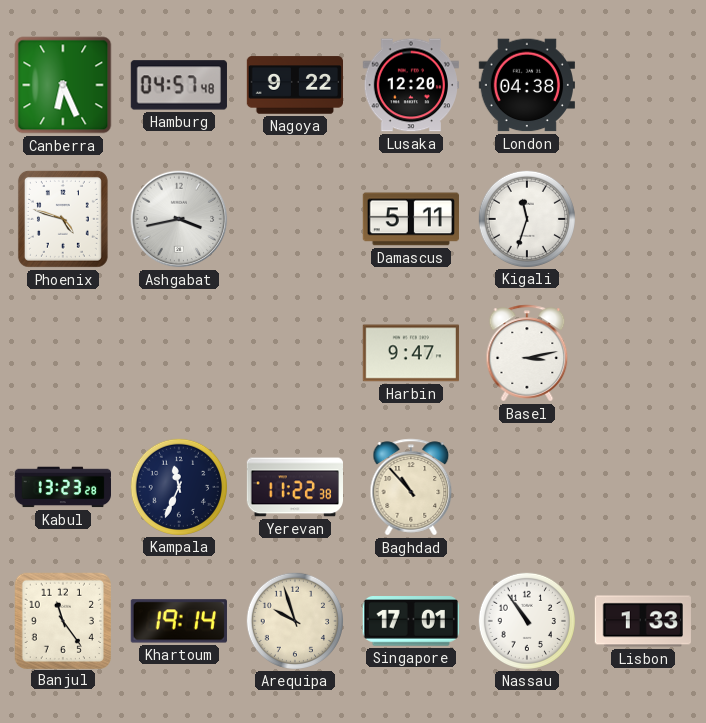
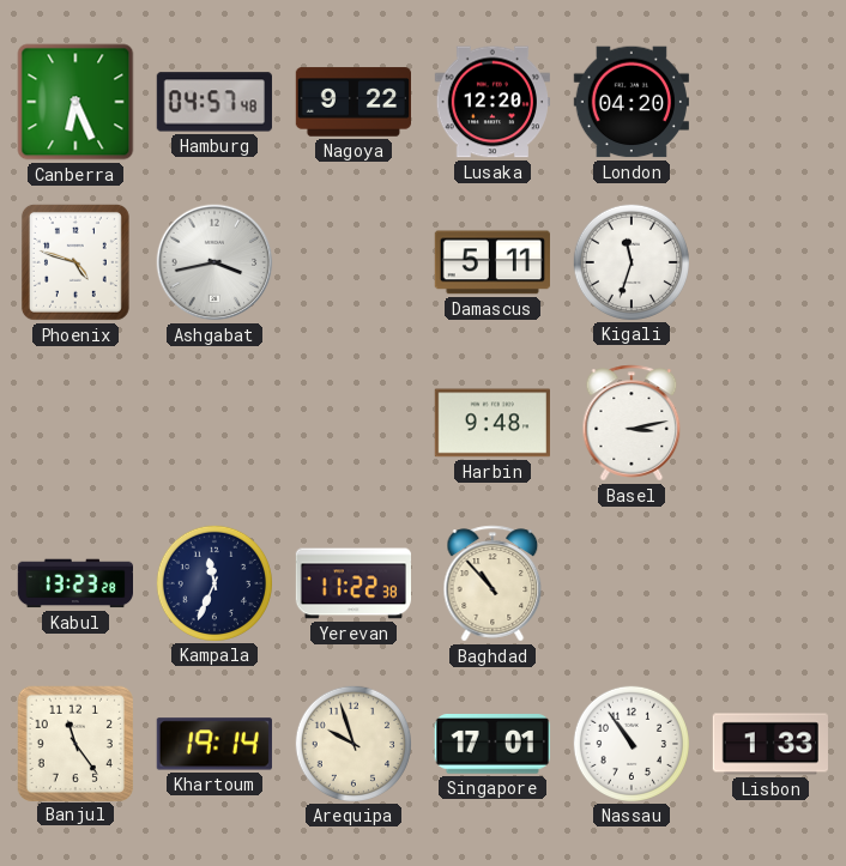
London: 04:38 -> 04:20 (632, 102)
Harbin: 9:47 -> 9:48 (493, 423)
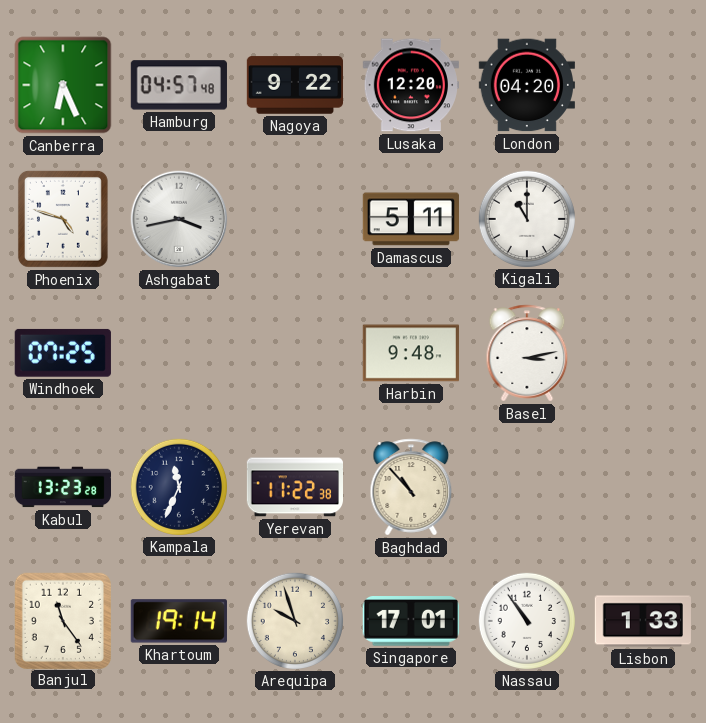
Kigali: 11:33 -> 11:00 (526, 218)
Windhoek: none -> 07:25 (63, 353)
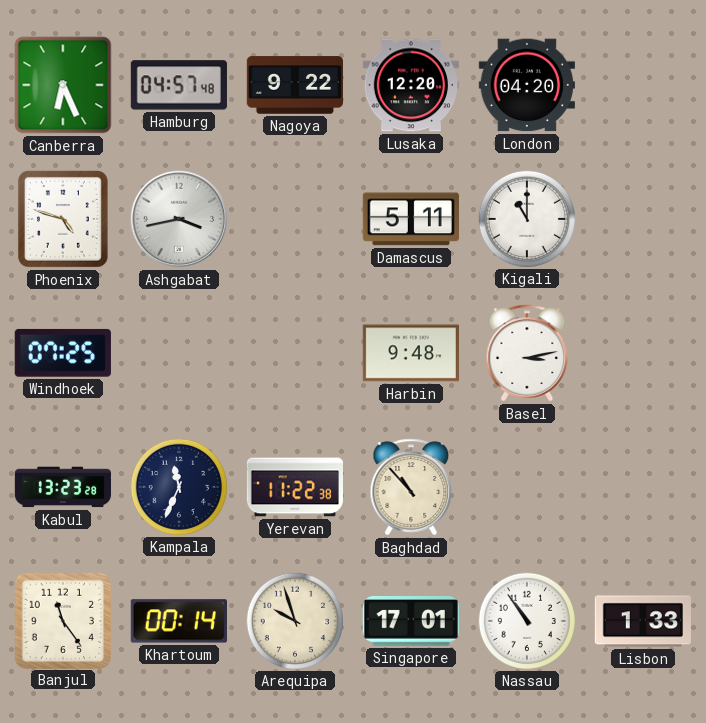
Khartoum: 19:14 -> 00:14 (179, 621)
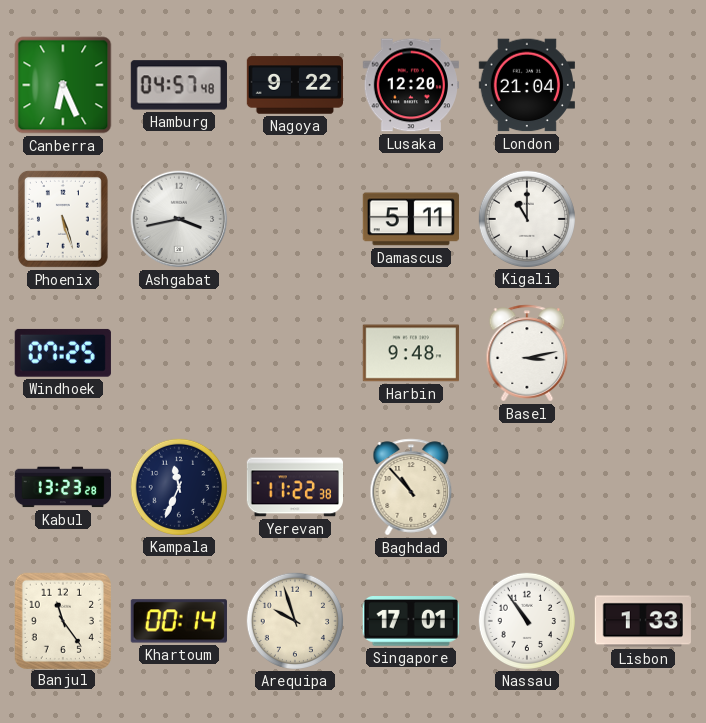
London: 04:20 -> 21:04 (527, 85)
Phoenix: 4:48 -> 5:27 (63, 219)
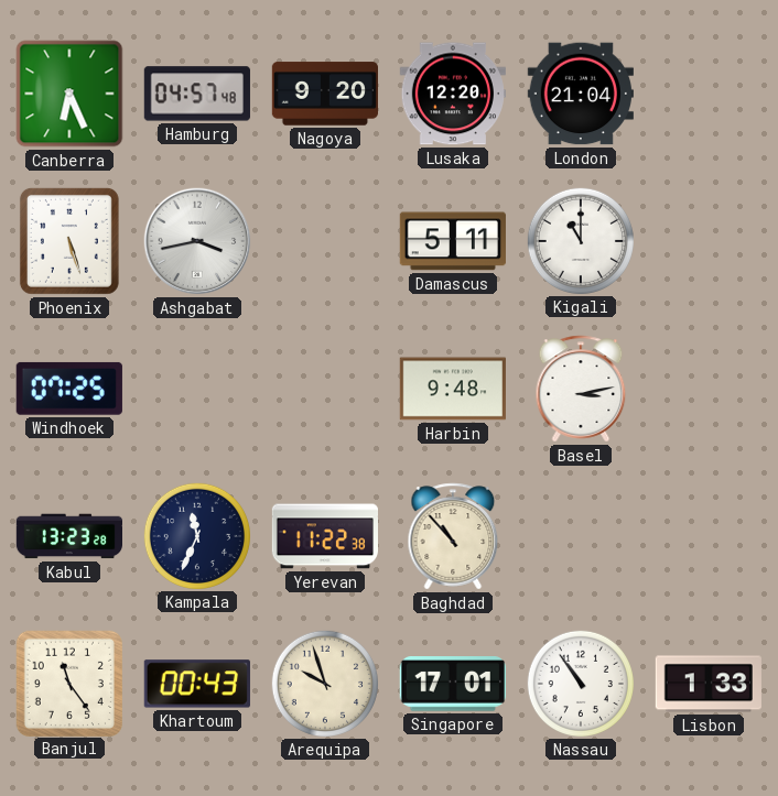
Nagoya: 9:22 -> 9:20 (324, 94)
Khartoum: 00:14 -> 00:43 (197, 684)
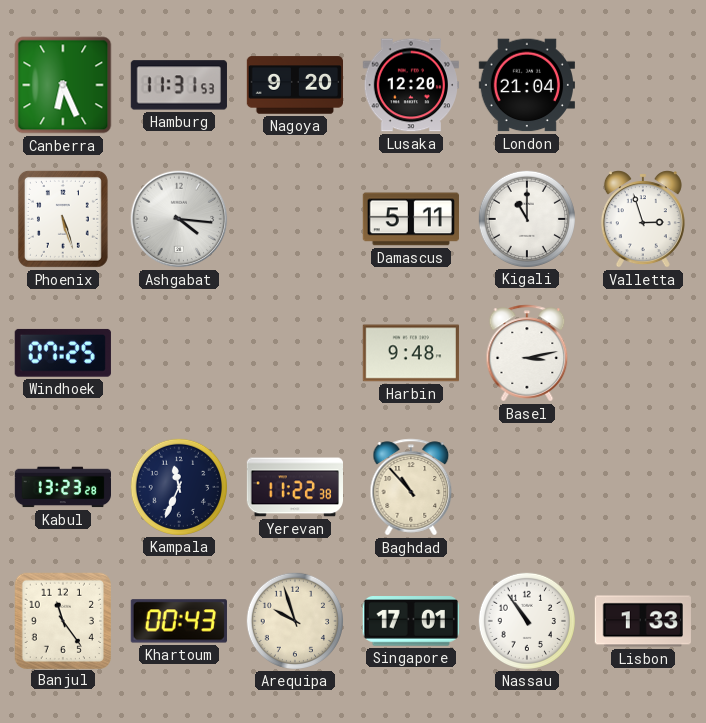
Hamburg: 04:57 -> 11:31 (179, 85)
Ashgabat: 3:43 -> 4:16 (179, 219)
Valletta: none -> 2:57 (643, 219)
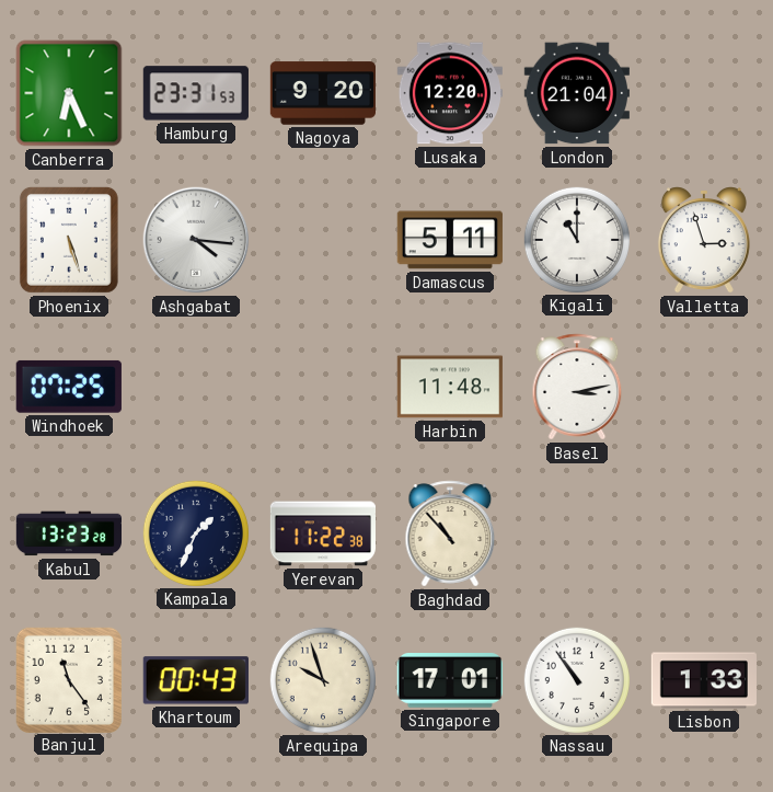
Hamburg: 11:31 -> 23:31 (196, 93)
Harbin: 9:48 -> 11:48 (450, 387)
Kampala: 11:34 -> 1:34 (195, 532)
